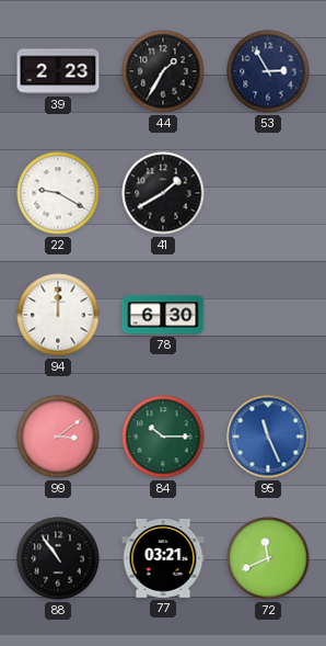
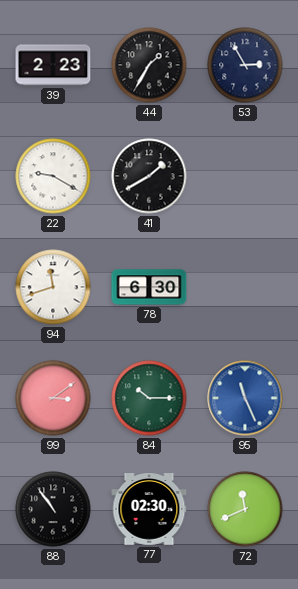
94: 12:00 -> 11:42 (53, 287)
77: 03:21 -> 02:30 (149, 510)
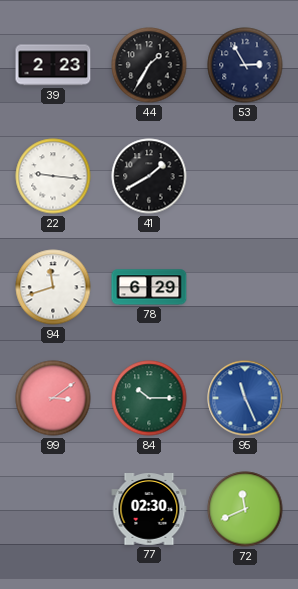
22: 9:20 -> 9:16 (53, 176)
78: 6:30 -> 6:29 (149, 287)
88: 10:54 -> none (53, 509)
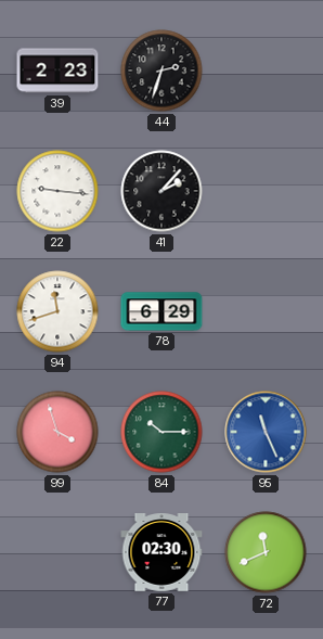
44: 1:35 -> 2:33 (161, 71)
53: 2:55 -> none (245, 65)
41: 1:40 -> 2:07 (161, 191)
99: 3:09 -> 3:57 (57, 432)
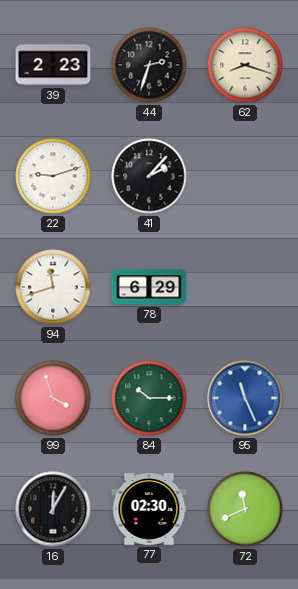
62: none -> 8:18 (245, 65)
22: 9:16 -> 9:12 (53, 176)
16: none -> 12:05 (53, 509)
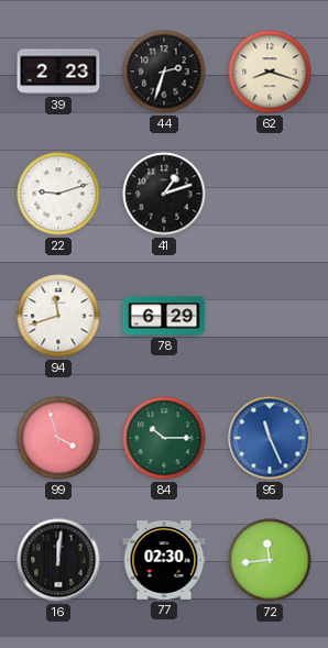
41: 2:07 -> 1:12 (164, 194)
16: 12:05 -> 12:01 (58, 560)
72: 11:41 -> 11:44 (270, 560)
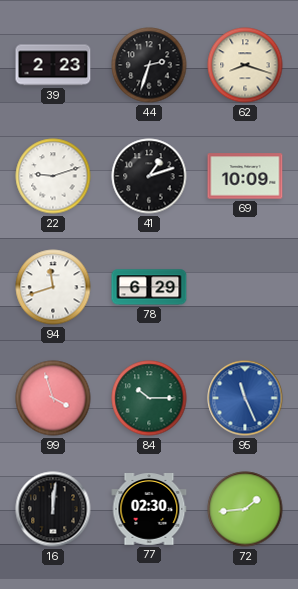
69: none -> 10:09 (245, 176)
72: 11:44 -> 1:44 (245, 509)
